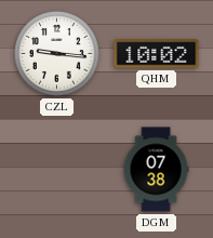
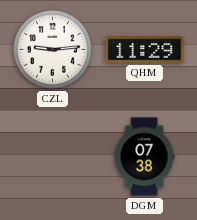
CZL: 9:16 -> 9:14 (53, 50)
QHM: 10:02 -> 11:29 (145, 50)
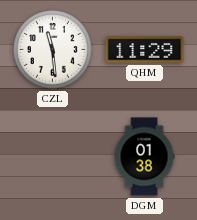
CZL: 9:14 -> 11:29 (53, 50)
DGM: 07:38 -> 01:38 (144, 157)
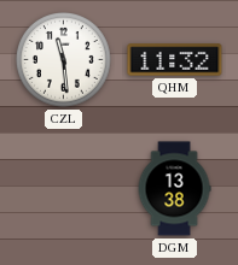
QHM: 11:29 -> 11:32 (175, 60)
DGM: 01:38 -> 13:38 (174, 189)
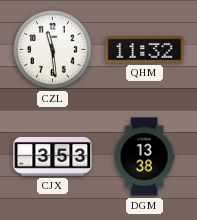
CJX: none -> 3:53 (53, 156)
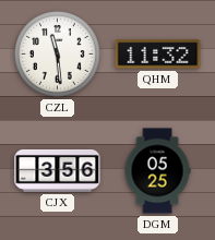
CJX: 3:53 -> 3:56 (58, 170)
DGM: 13:38 -> 05:25 (157, 171)
